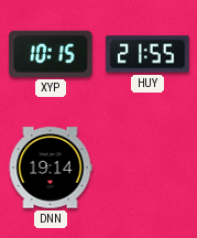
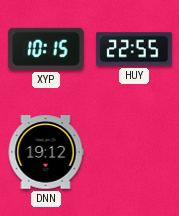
HUY: 21:55 -> 22:55 (134, 49)
DNN: 19:14 -> 19:12 (46, 152)
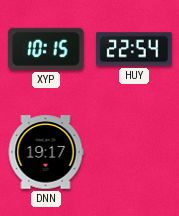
HUY: 22:55 -> 22:54 (134, 49)
DNN: 19:12 -> 19:17 (46, 152)
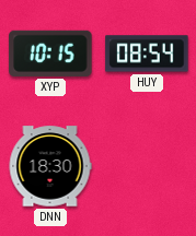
HUY: 22:54 -> 08:54 (147, 54)
DNN: 19:17 -> 18:30 (50, 166)
